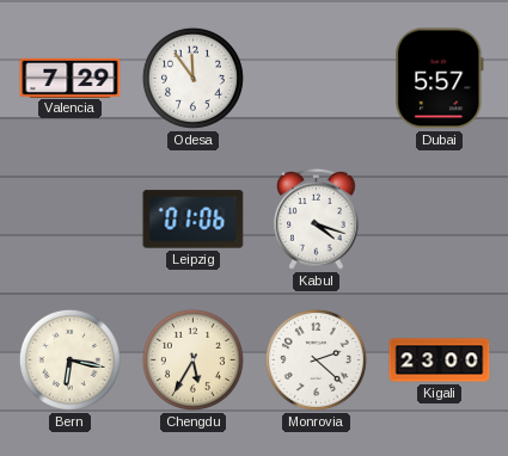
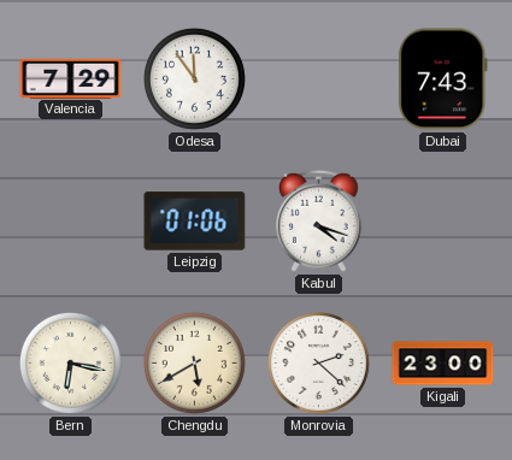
Dubai: 5:57 -> 7:43 (443, 79)
Chengdu: 5:35 -> 5:40 (194, 362)
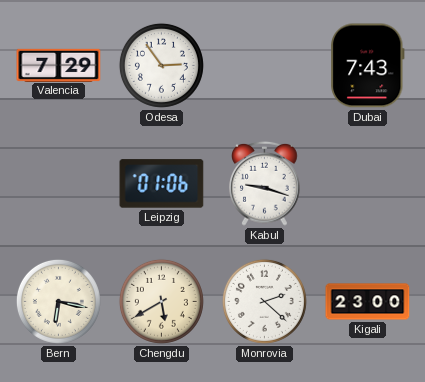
Odesa: 11:54 -> 2:54 (161, 65)
Kabul: 4:18 -> 9:18 (265, 183)
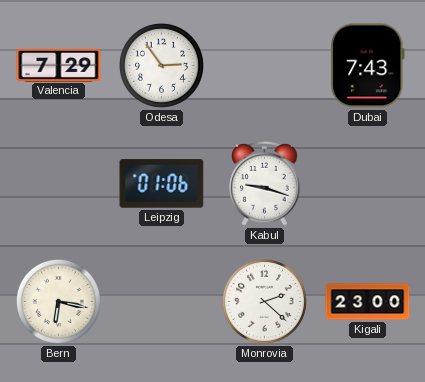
Chengdu: 5:40 -> none (161, 301)
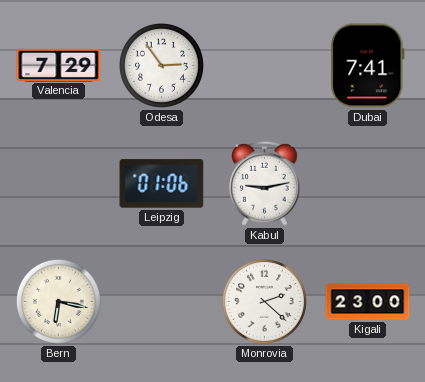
Dubai: 7:43 -> 7:41 (368, 66)
Kabul: 9:18 -> 9:13 (265, 183)
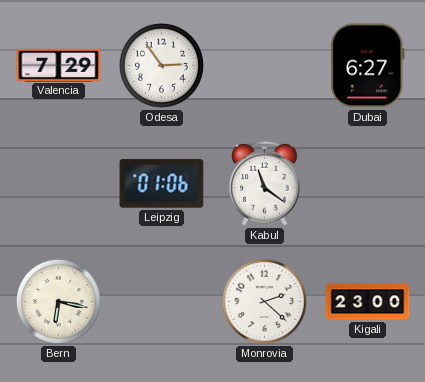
Dubai: 7:41 -> 6:27 (368, 66)
Kabul: 9:13 -> 11:21 (265, 183)
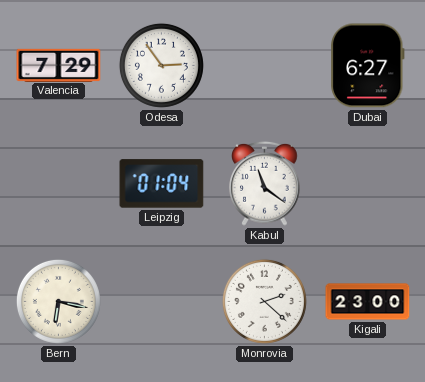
Leipzig: 01:06 -> 01:04 (162, 184)
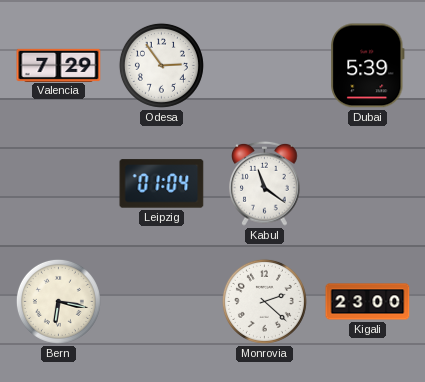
Dubai: 6:27 -> 5:39 (368, 66)
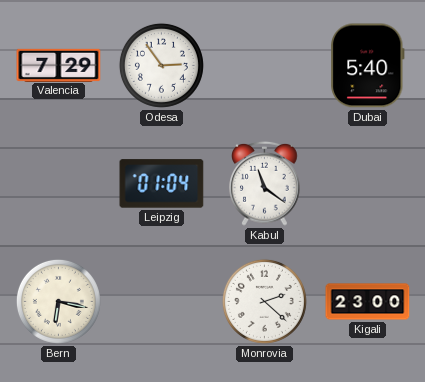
Dubai: 5:39 -> 5:40 (368, 66)
